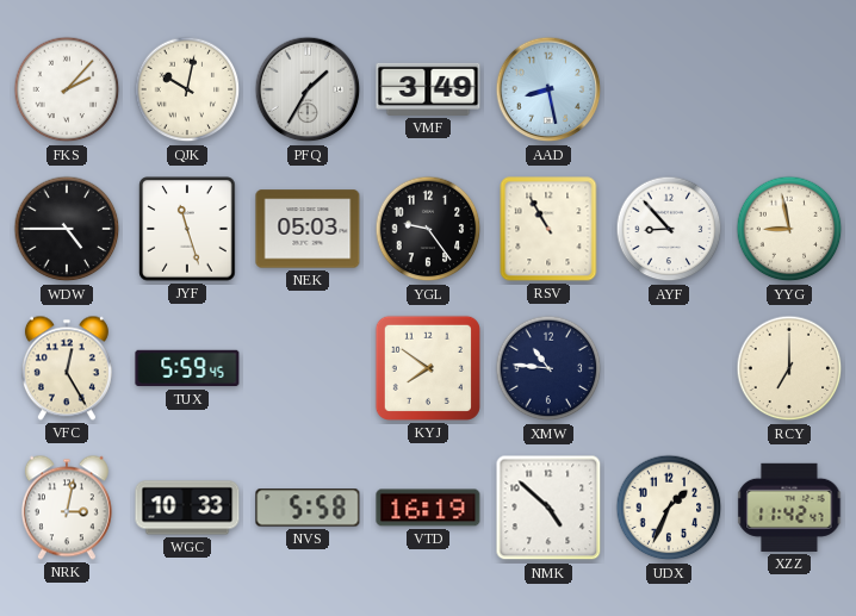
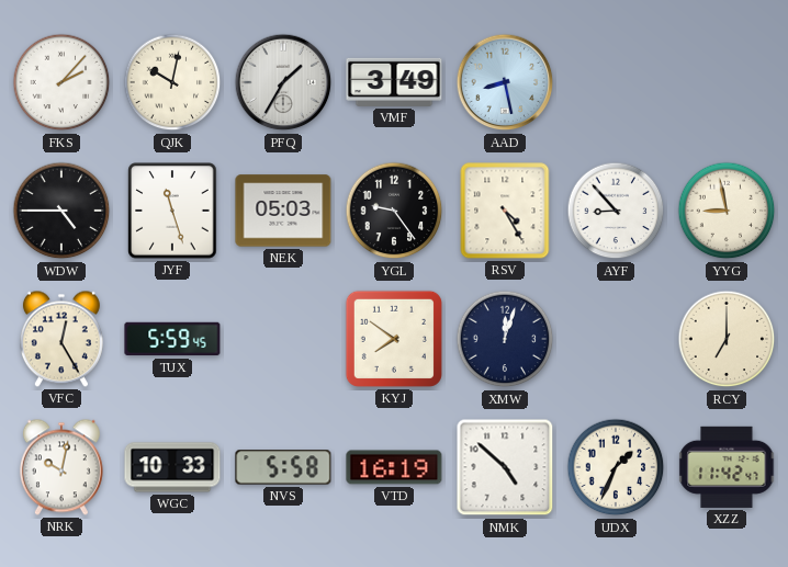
RSV: 10:55 -> 4:25 (505, 211)
XMW: 10:46 -> 12:03 (505, 339)
NRK: 3:02 -> 10:02 (61, 467)
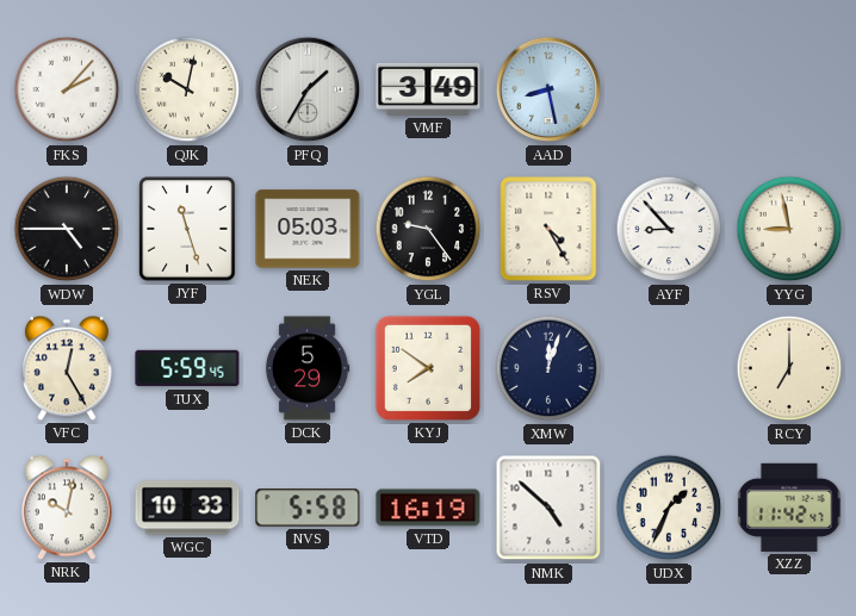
DCK: none -> 5:29 (308, 368)
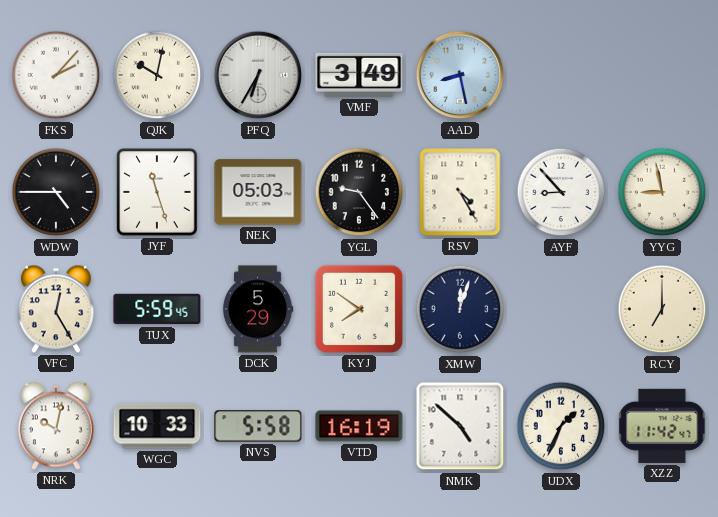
PFQ: 1:35 -> 6:35 (258, 75)
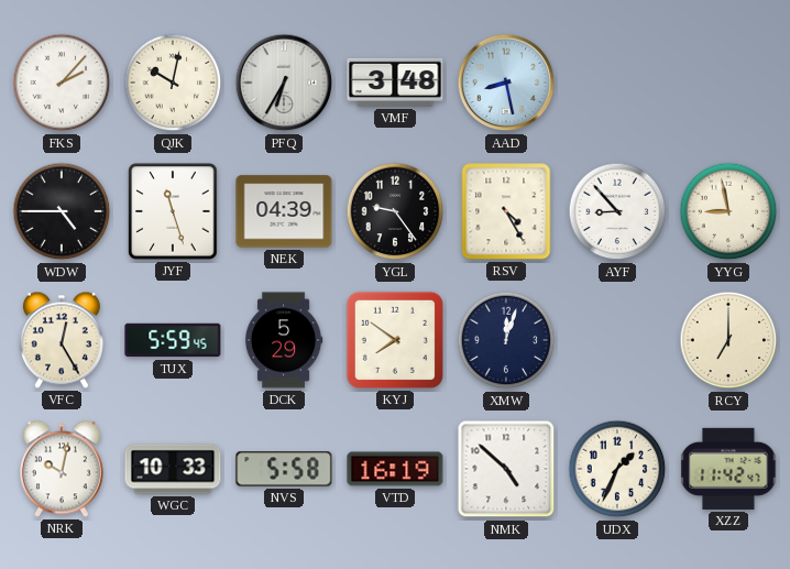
VMF: 3:49 -> 3:48 (395, 83)
NEK: 05:03 -> 04:39 (284, 211)
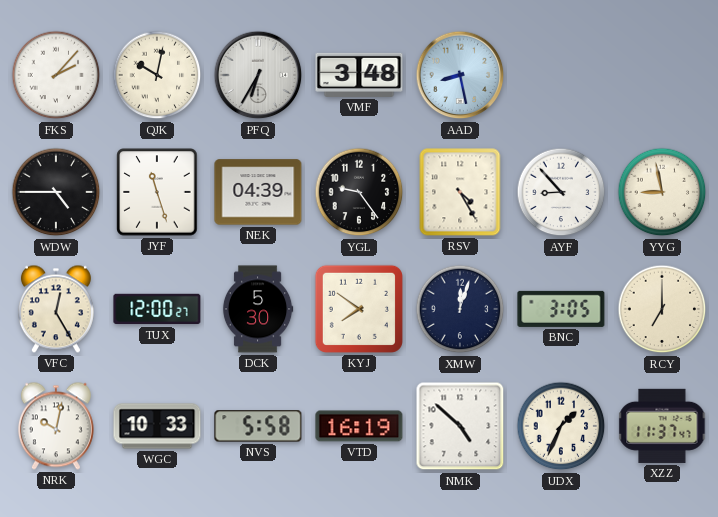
TUX: 5:59 -> 12:00 (157, 309)
DCK: 5:29 -> 5:30 (258, 309)
BNC: none -> 3:05 (561, 309)
XZZ: 11:42 -> 11:37 (662, 426)
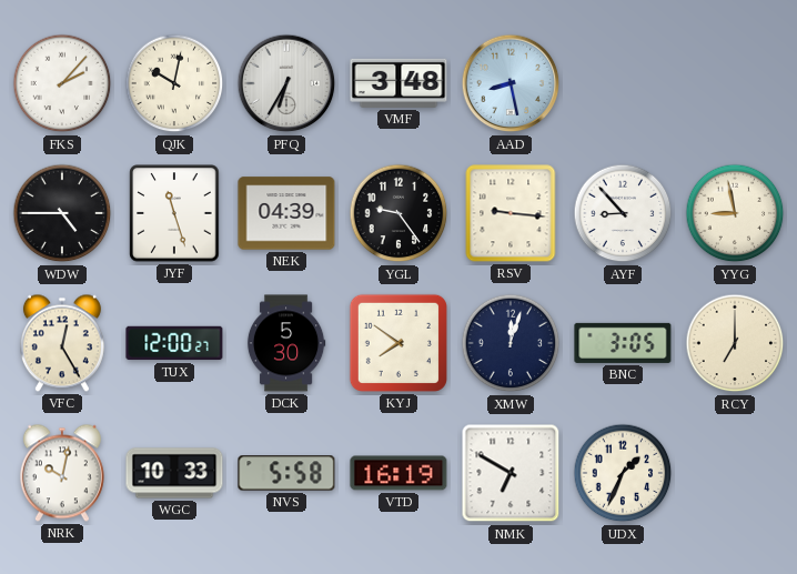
RSV: 4:25 -> 9:16 (511, 213)
NMK: 4:52 -> 6:50 (511, 473)
XZZ: 11:37 -> none (662, 426)
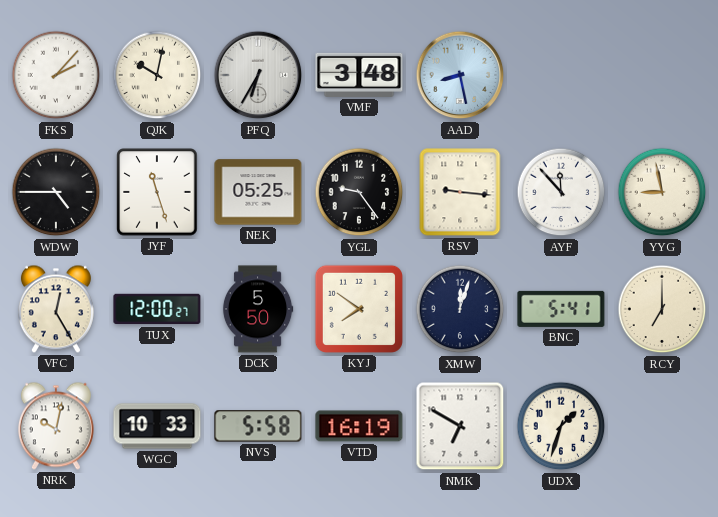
NEK: 04:39 -> 05:25 (258, 192)
AYF: 8:53 -> 11:53 (561, 192)
DCK: 5:30 -> 5:50 (258, 309)
BNC: 3:05 -> 5:41 (561, 309)
UDX: 1:34 -> 1:33 (561, 426)
